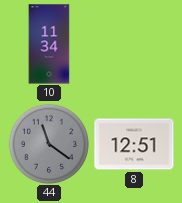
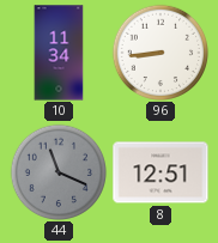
96: none -> 8:44 (161, 53)
44: 11:21 -> 11:19 (59, 172)
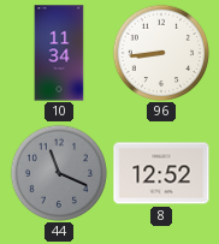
8: 12:51 -> 12:52 (161, 173)
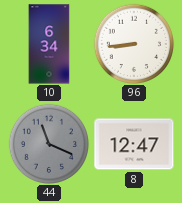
10: 11:34 -> 6:34 (49, 44)
8: 12:52 -> 12:47 (134, 144)
